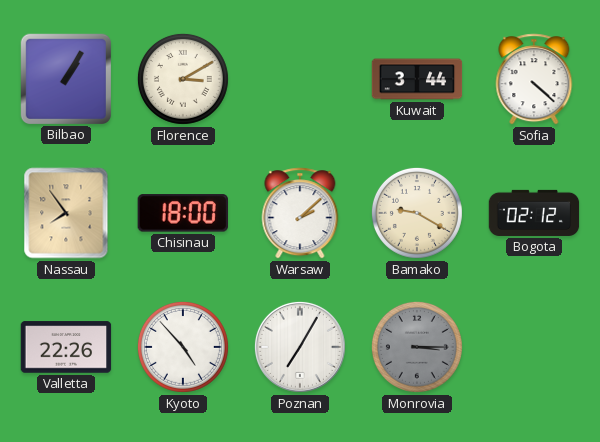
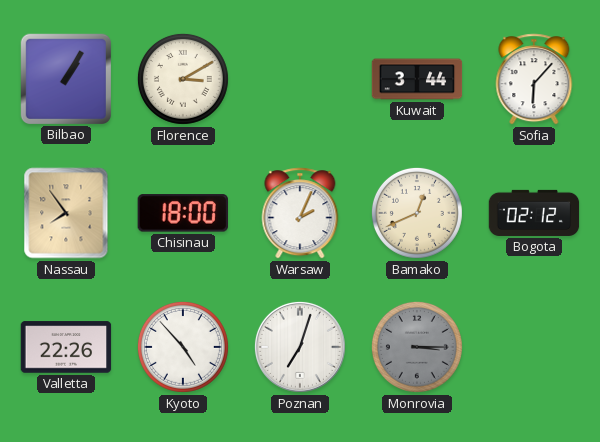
Sofia: 4:22 -> 6:07 (534, 79)
Warsaw: 2:08 -> 2:04 (300, 213)
Bamako: 9:20 -> 12:41 (417, 213)
Poznan: 7:05 -> 7:03 (300, 347)
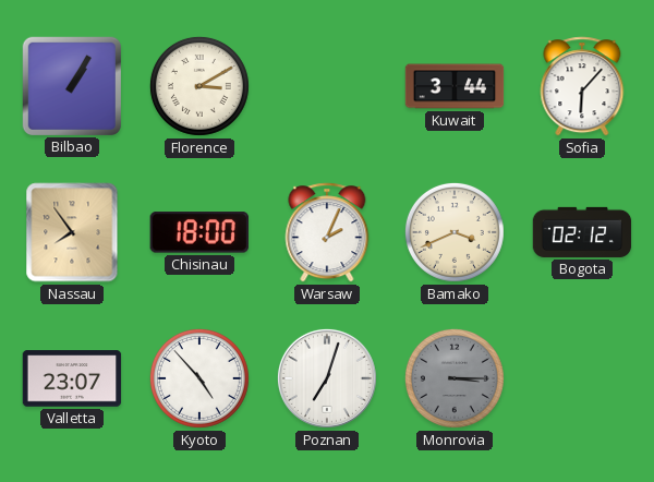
Bamako: 12:41 -> 3:41 (455, 232)
Valletta: 22:26 -> 23:07 (72, 378)
